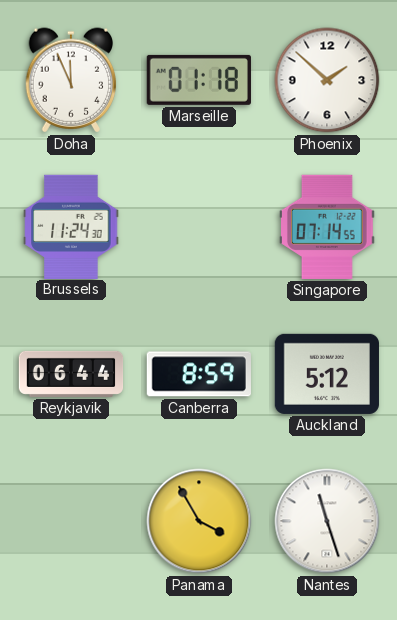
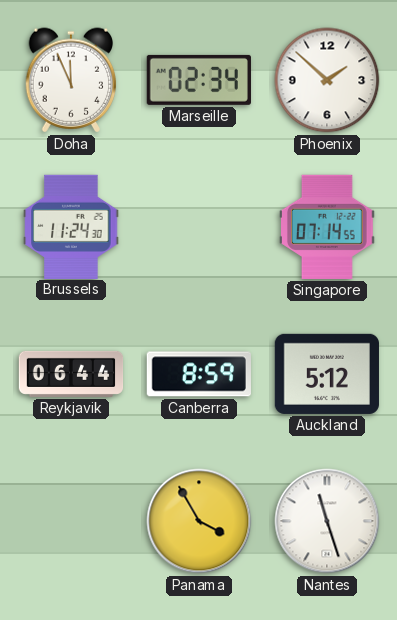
Marseille: 01:18 -> 02:34 (199, 80)
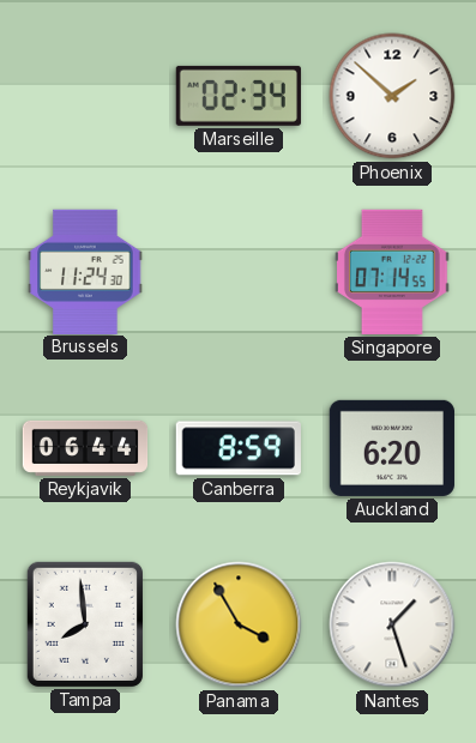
Doha: 11:56 -> none (71, 80)
Auckland: 5:12 -> 6:20 (392, 448)
Tampa: none -> 7:59 (85, 624)
Nantes: 11:27 -> 1:27 (392, 624)
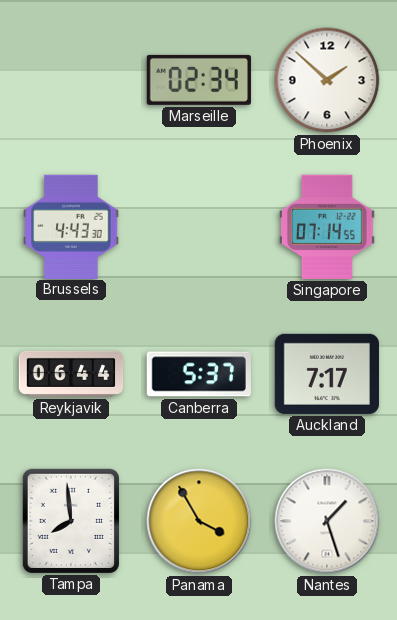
Brussels: 11:24 -> 4:43 (71, 226)
Canberra: 8:59 -> 5:37 (199, 374)
Auckland: 6:20 -> 7:17 (327, 374)
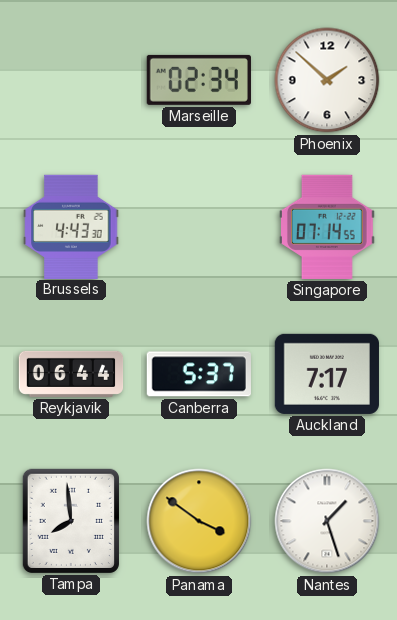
Panama: 3:55 -> 3:51 (199, 521)
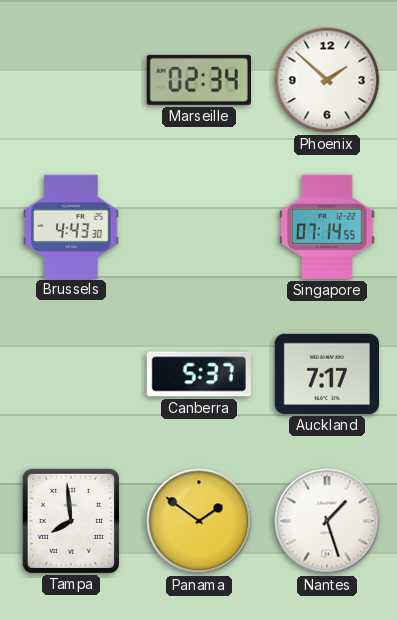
Reykjavik: 06:44 -> none (71, 374)
Panama: 3:51 -> 1:51 (199, 521)
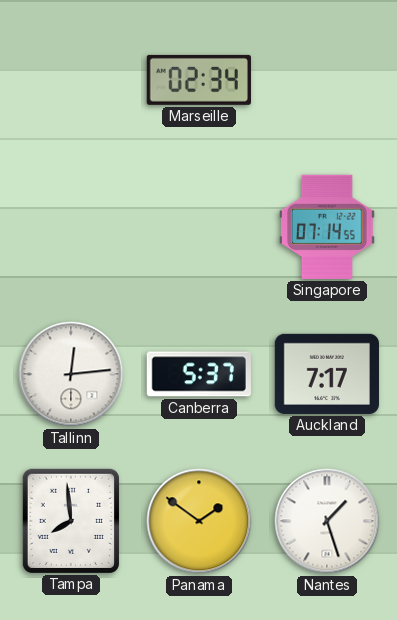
Phoenix: 1:52 -> none (327, 80)
Brussels: 4:43 -> none (71, 226)
Tallinn: none -> 12:14 (71, 374)
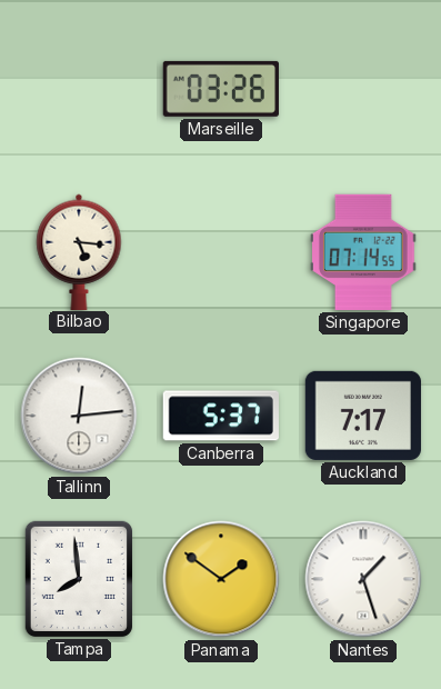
Marseille: 02:34 -> 03:26 (221, 89)
Bilbao: none -> 5:16 (79, 251)
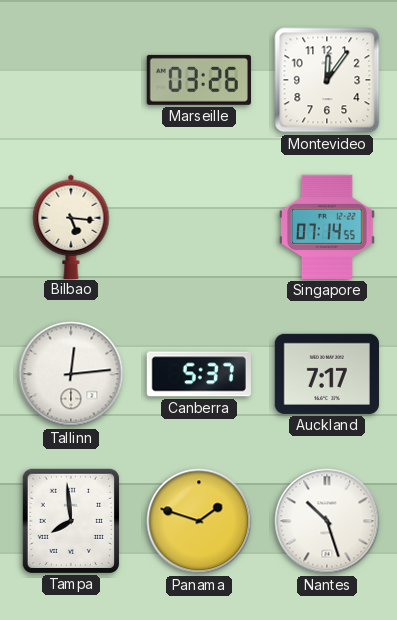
Montevideo: none -> 12:06 (327, 80)
Panama: 1:51 -> 1:48 (199, 521)
Nantes: 1:27 -> 10:27 (327, 521)
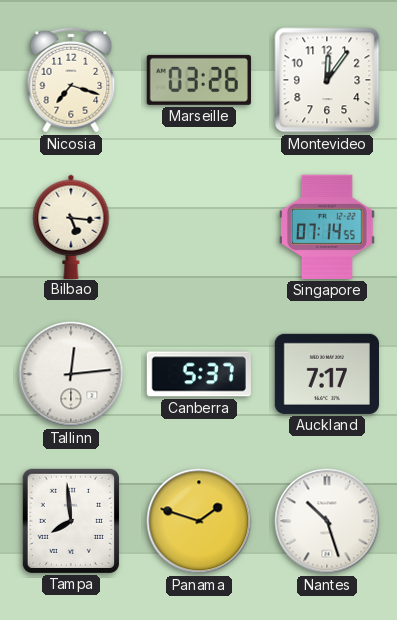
Nicosia: none -> 7:18 (71, 80)
